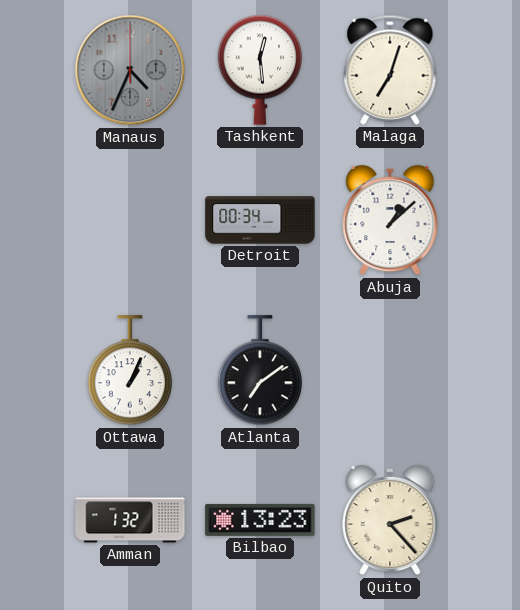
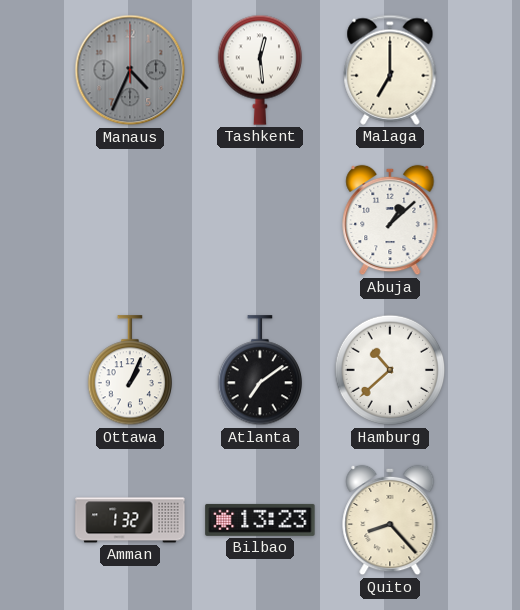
Malaga: 7:03 -> 7:00 (390, 70)
Detroit: 00:34 -> none (260, 220)
Hamburg: none -> 10:38 (390, 370)
Quito: 2:23 -> 8:23 (390, 520)
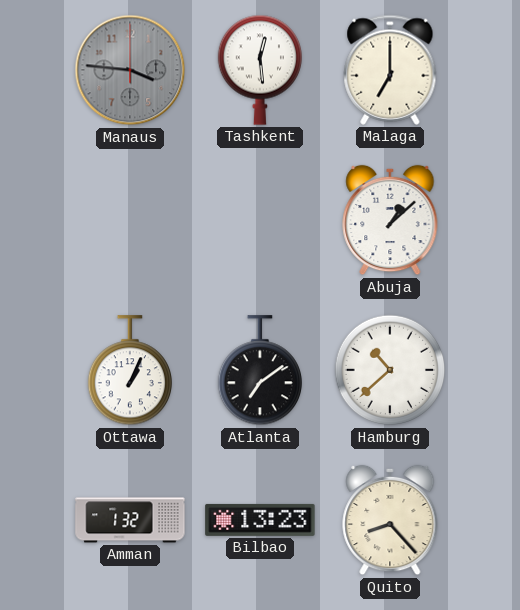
Manaus: 4:34 -> 3:46 (130, 70)
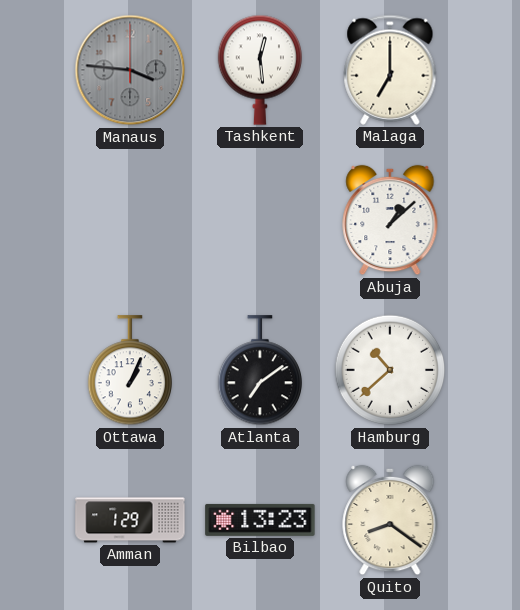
Amman: 1:32 -> 1:29 (130, 520)
Quito: 8:23 -> 8:21 (390, 520)
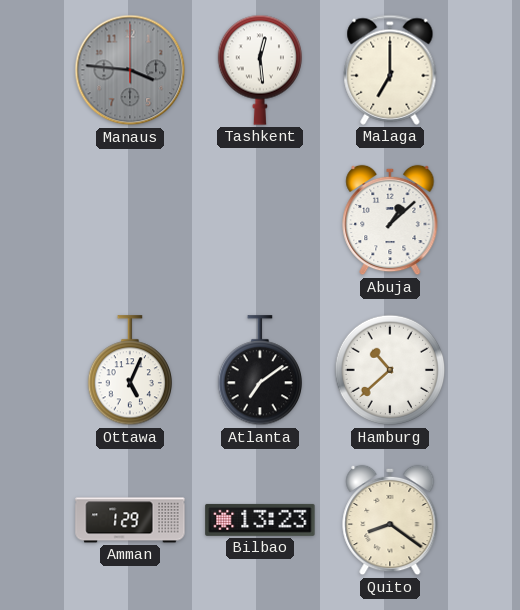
Ottawa: 1:04 -> 5:04 (129, 371)
